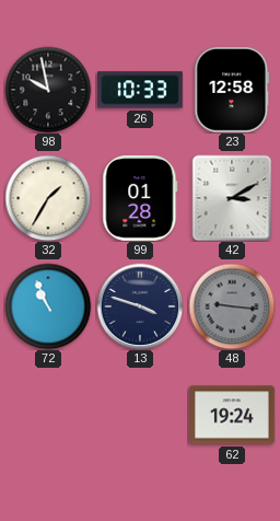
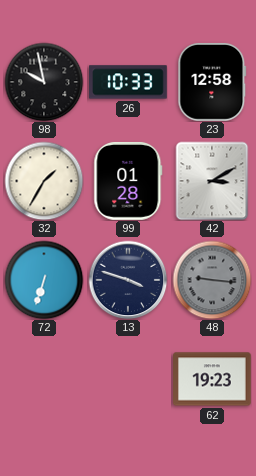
72: 10:56 -> 6:33 (44, 280)
62: 19:24 -> 19:23 (213, 379)
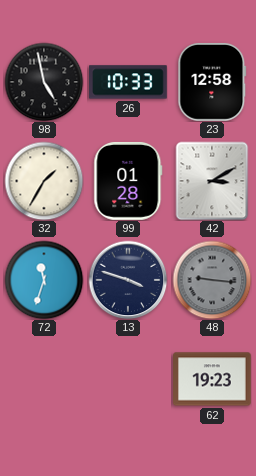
98: 9:58 -> 4:58 (44, 82)
72: 6:33 -> 11:33 (44, 280)
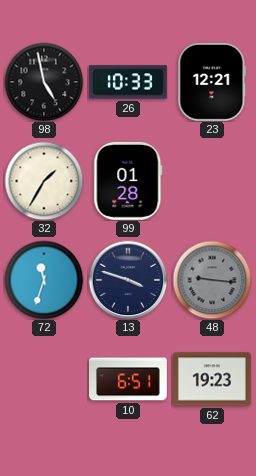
23: 12:58 -> 12:21 (212, 82)
42: 3:10 -> none (212, 181)
10: none -> 6:51 (129, 379)
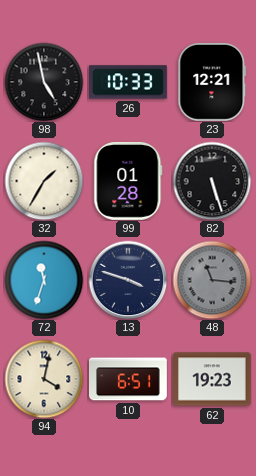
82: none -> 5:27 (212, 181)
48: 9:16 -> 11:16 (212, 280)
94: none -> 4:02 (44, 379)
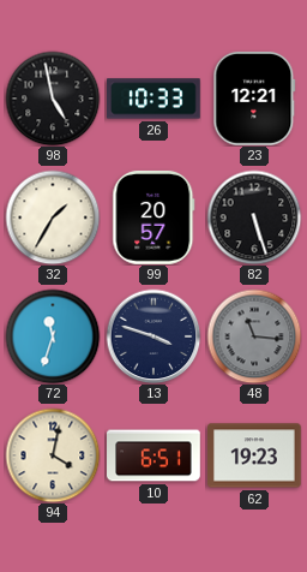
99: 01:28 -> 20:57 (153, 218)
